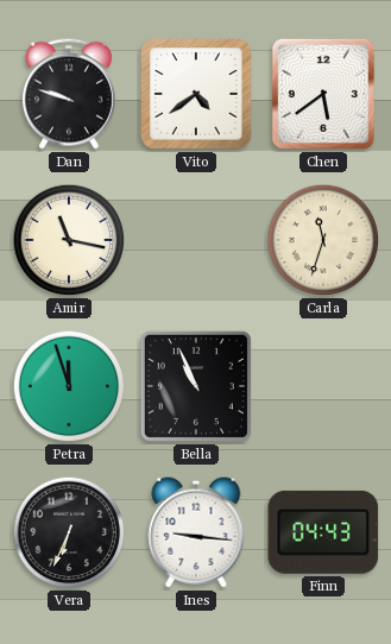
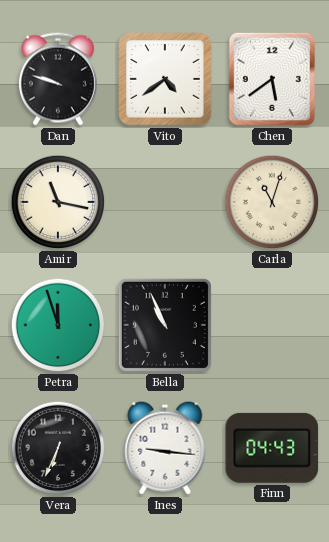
Carla: 11:33 -> 11:03 (272, 202)
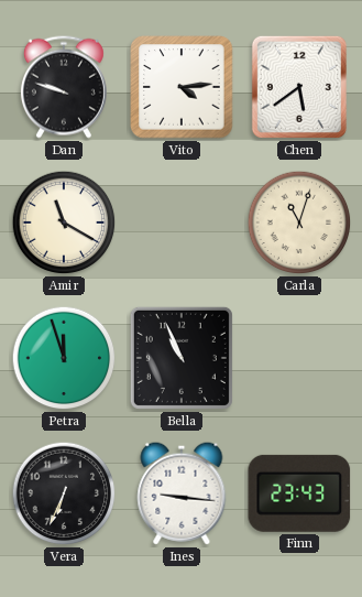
Vito: 4:39 -> 4:14 (182, 87)
Amir: 11:17 -> 11:20 (64, 222)
Finn: 04:43 -> 23:43 (299, 493)
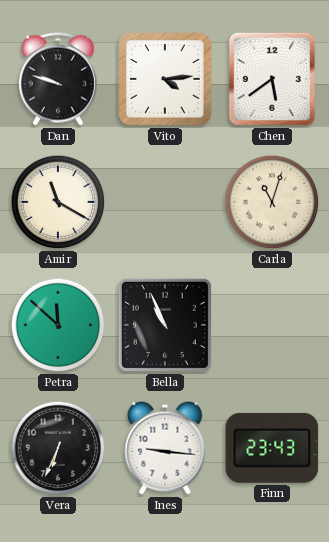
Petra: 11:57 -> 11:52 (58, 325)
